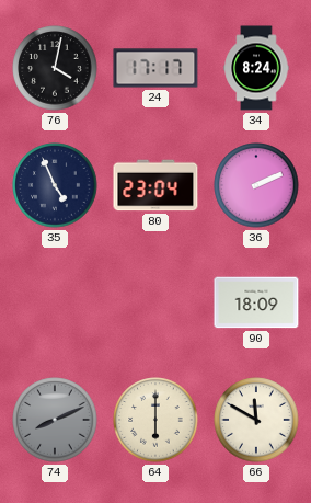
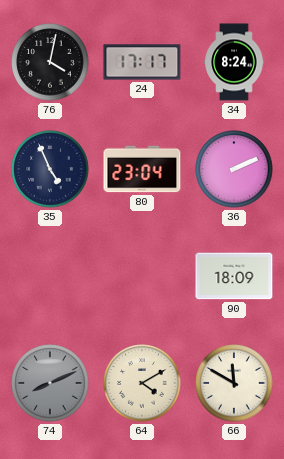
64: 6:00 -> 4:10 (142, 383)
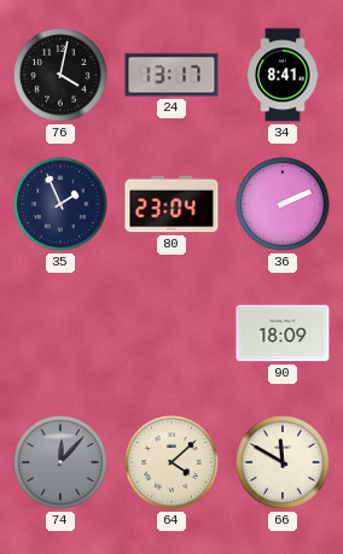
24: 17:17 -> 13:17 (171, 75)
34: 8:24 -> 8:41 (283, 75)
35: 4:56 -> 1:56 (60, 204)
74: 8:11 -> 12:07 (60, 462)
64: 4:10 -> 4:08 (171, 462)
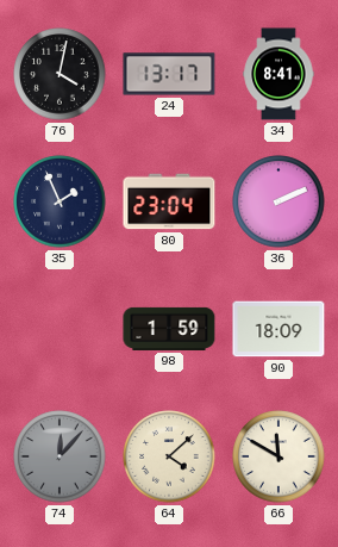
98: none -> 1:59 (169, 329)
